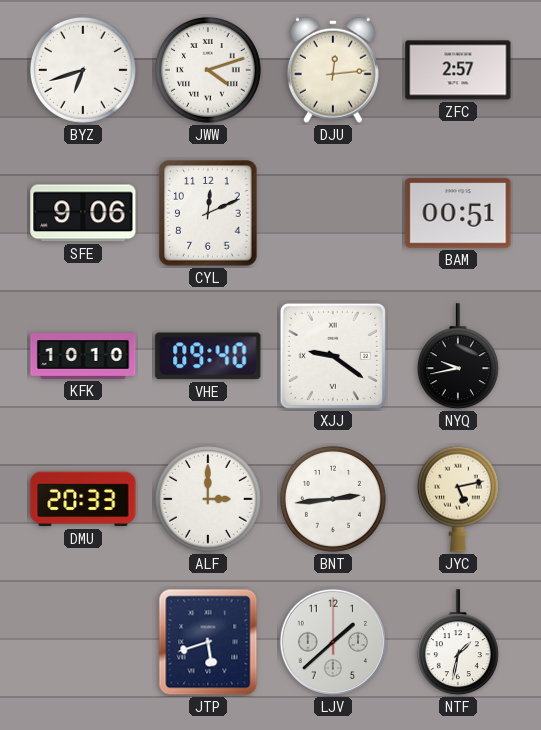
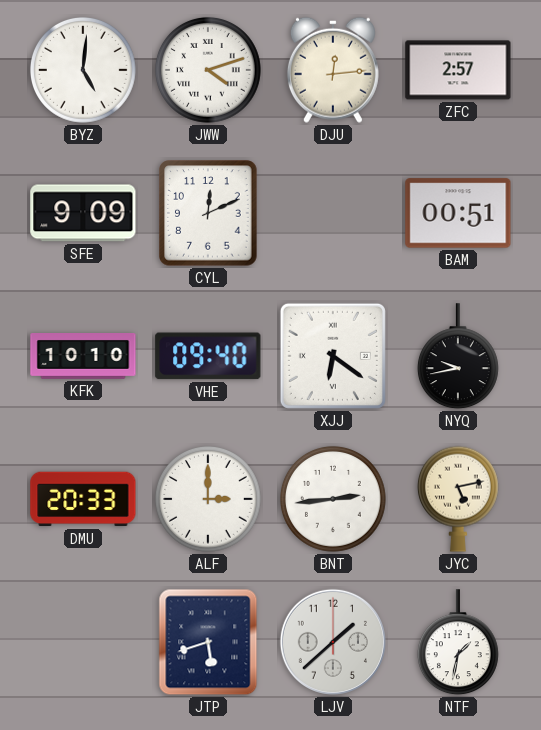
BYZ: 6:42 -> 5:01 (83, 70)
SFE: 9:06 -> 9:09 (83, 213)
XJJ: 9:21 -> 6:21 (333, 356)
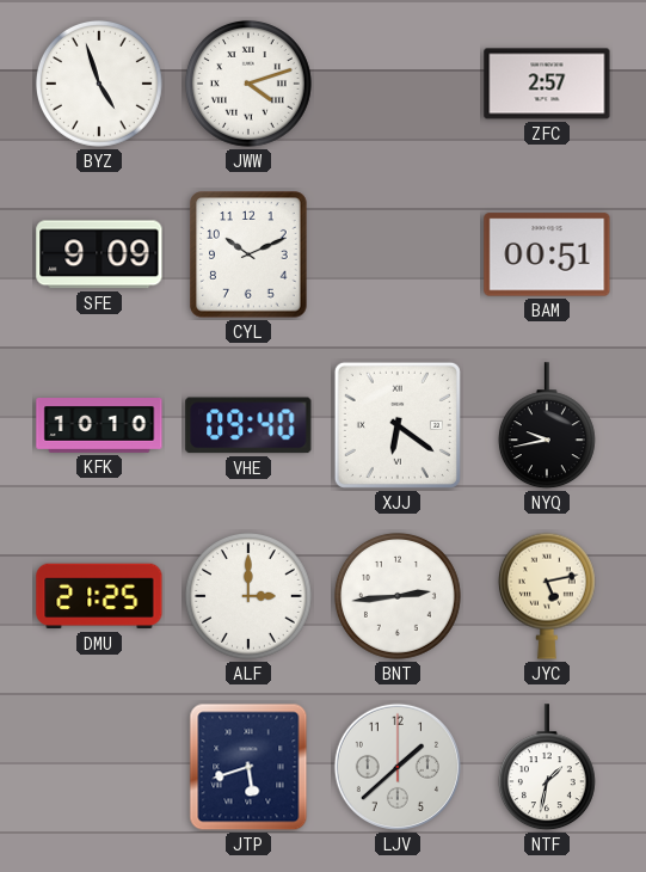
BYZ: 5:01 -> 4:57 (99, 84)
DJU: 12:14 -> none (333, 70)
CYL: 12:11 -> 10:11 (248, 254)
DMU: 20:33 -> 21:25 (99, 596)
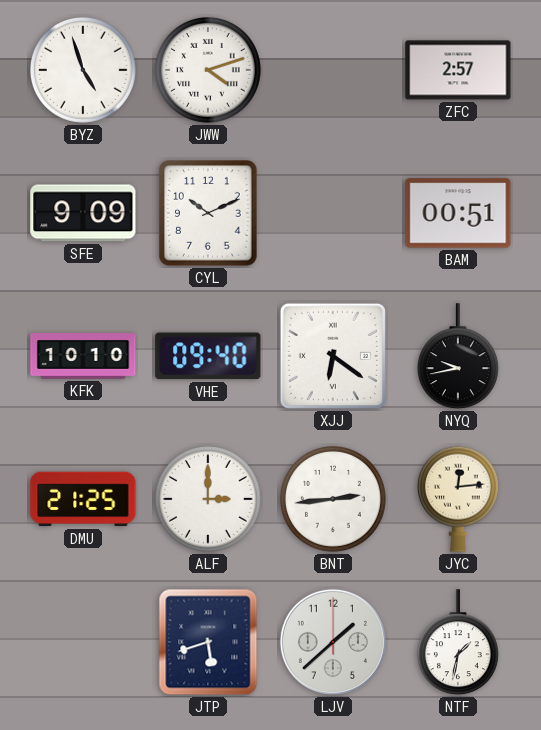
JYC: 5:13 -> 12:14 (458, 499)
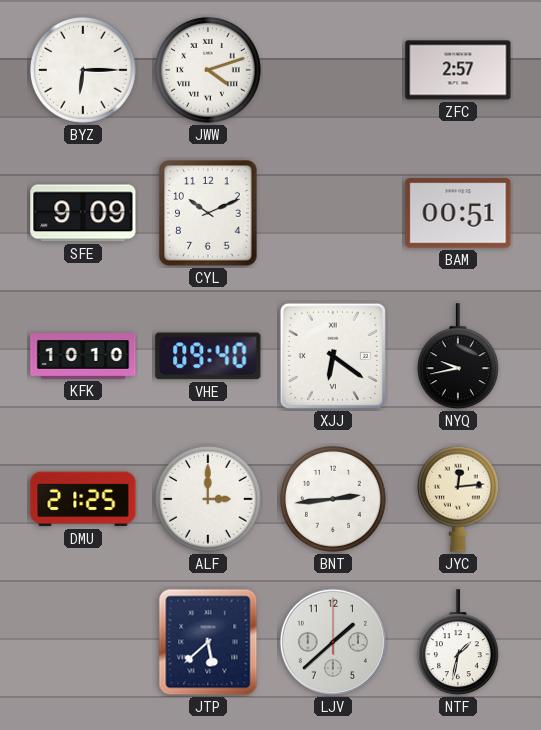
BYZ: 4:57 -> 6:15 (83, 70)
JTP: 5:42 -> 5:38 (208, 642)
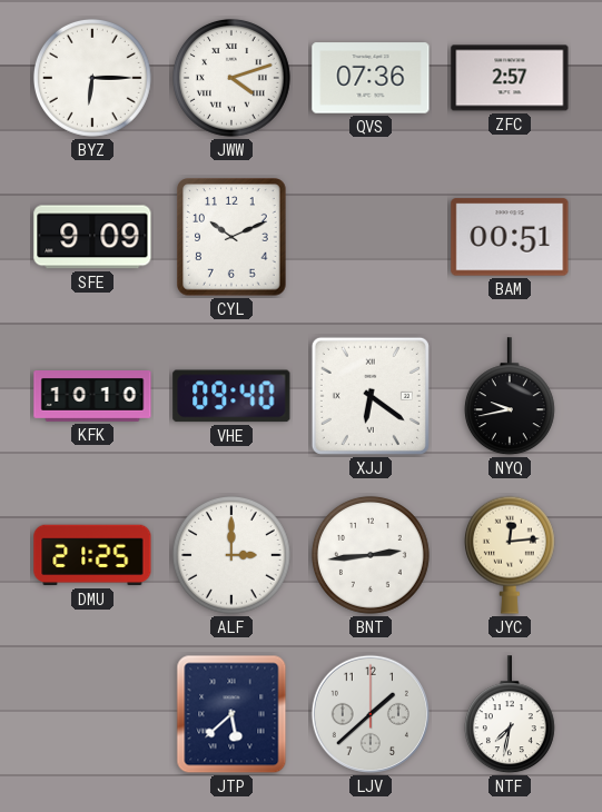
QVS: none -> 07:36 (371, 78)
NTF: 1:32 -> 7:32 (510, 715)
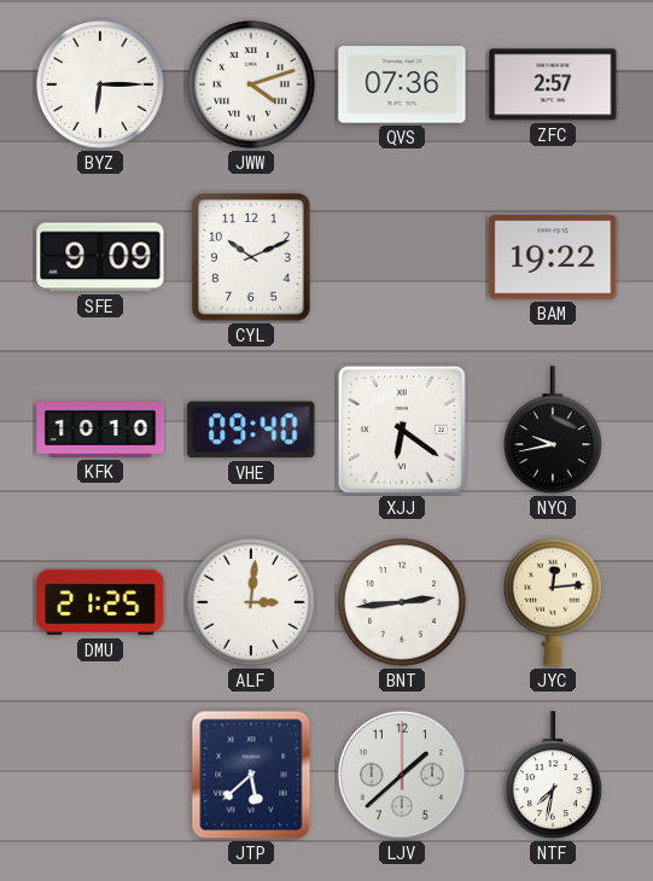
BAM: 00:51 -> 19:22 (553, 257)
ALF: 3:00 -> 3:01 (251, 602)
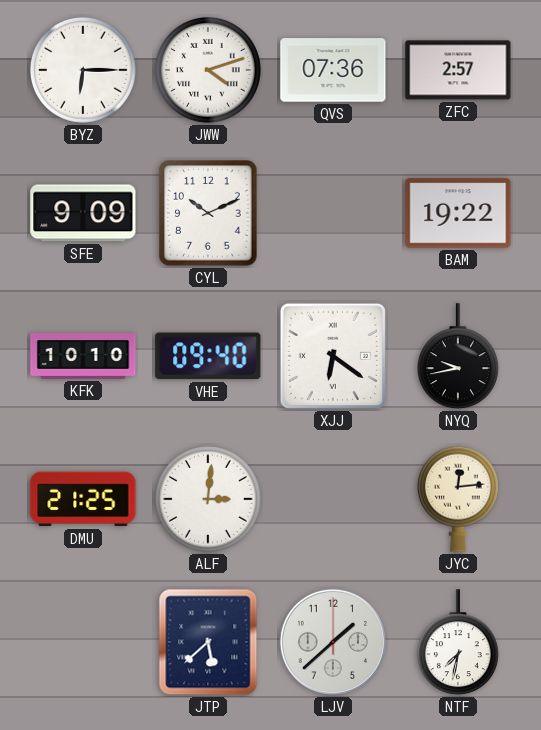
BNT: 2:44 -> none (402, 602)
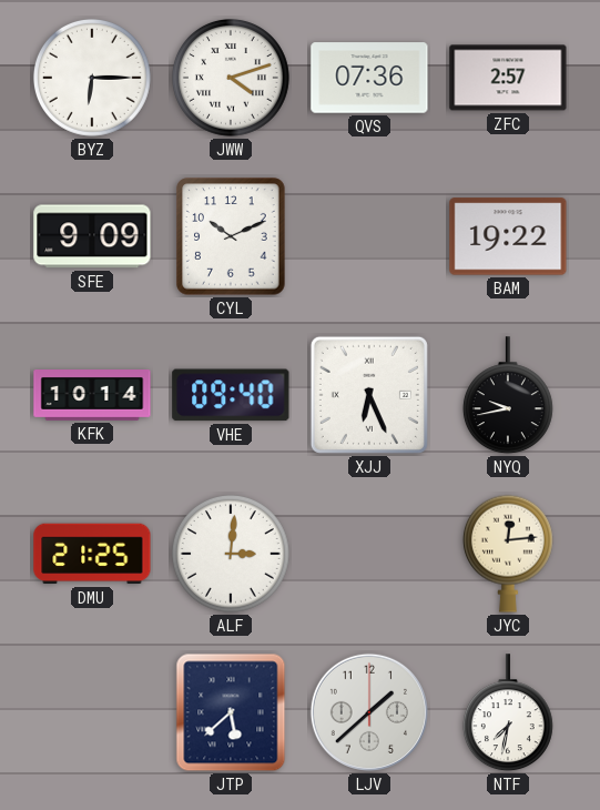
KFK: 10:10 -> 10:14 (92, 396)
XJJ: 6:21 -> 6:26 (369, 395)
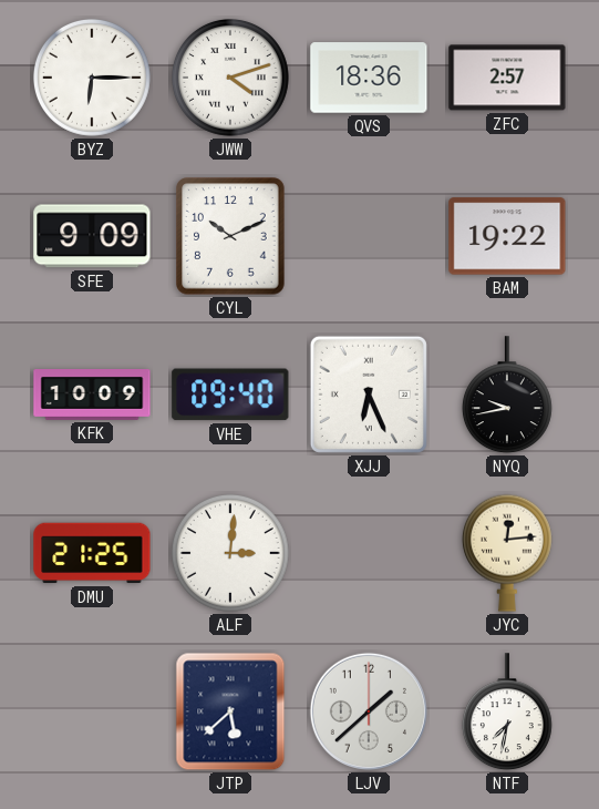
QVS: 07:36 -> 18:36 (369, 78)
KFK: 10:14 -> 10:09 (92, 396)
